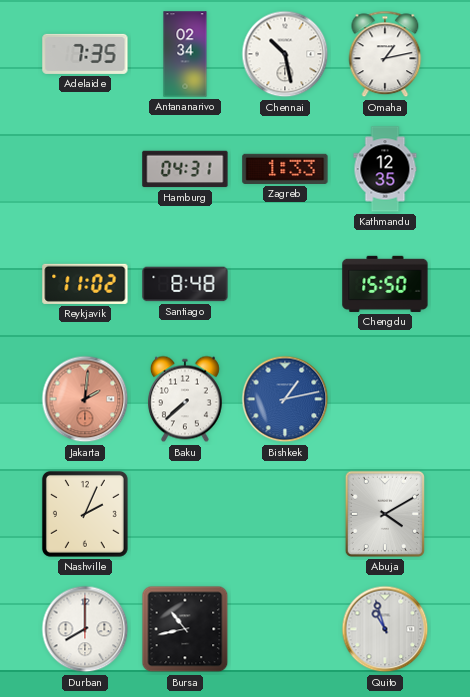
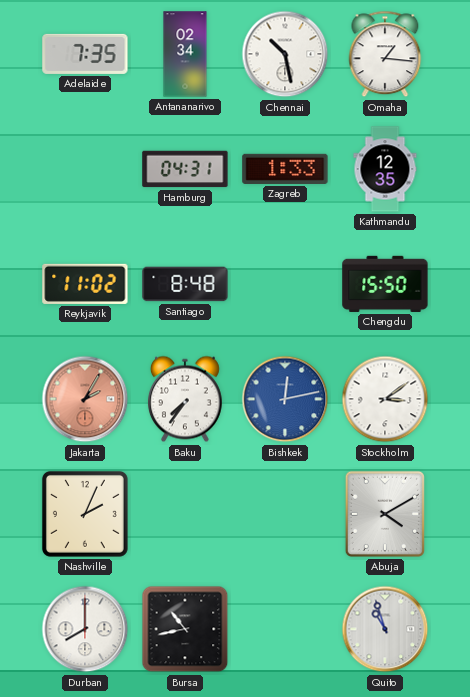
Omaha: 1:13 -> 1:16 (385, 54)
Jakarta: 2:01 -> 2:05 (85, 399)
Baku: 7:38 -> 7:36 (185, 399)
Bishkek: 1:13 -> 12:13 (285, 399)
Stockholm: none -> 3:09 (385, 399)
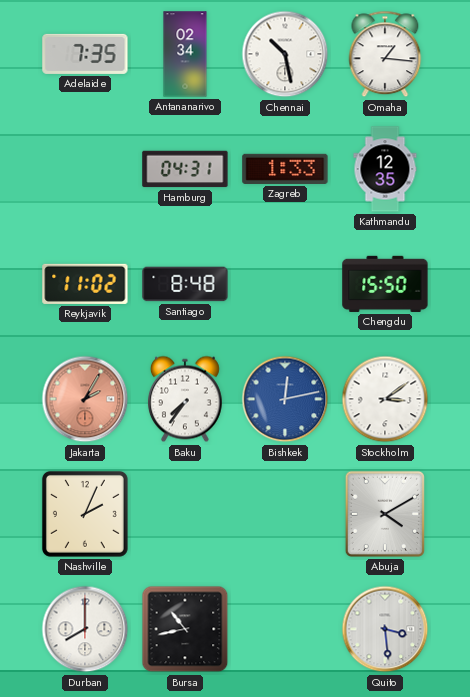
Quito: 10:57 -> 3:29 (385, 629)
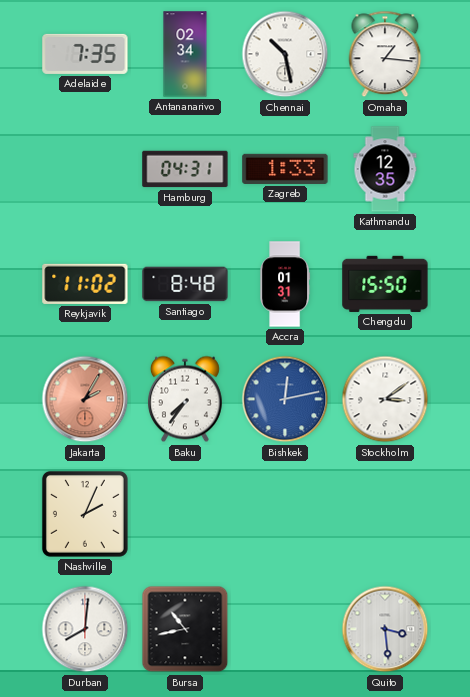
Accra: none -> 01:31 (285, 284)
Abuja: 4:10 -> none (385, 514)
Durban: 8:00 -> 8:01 (85, 629)
